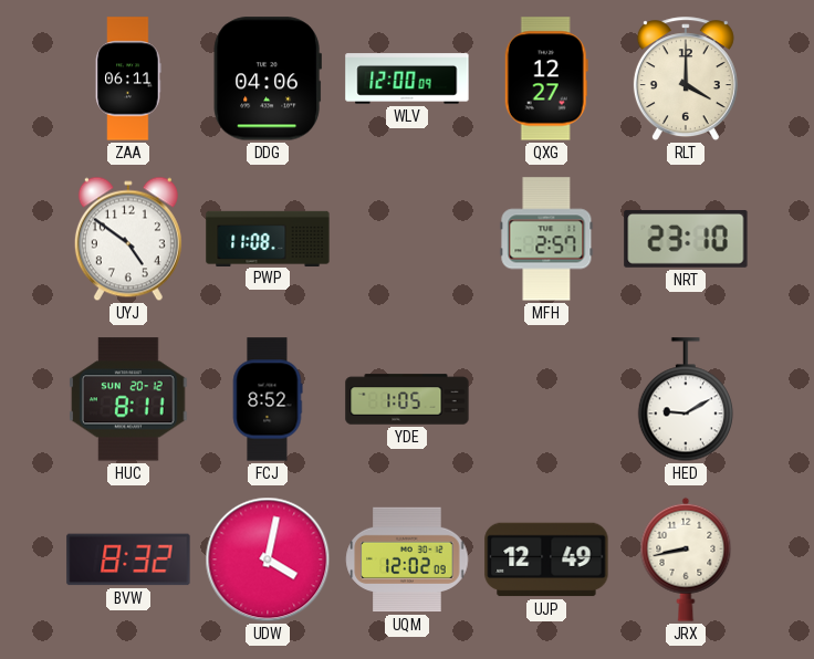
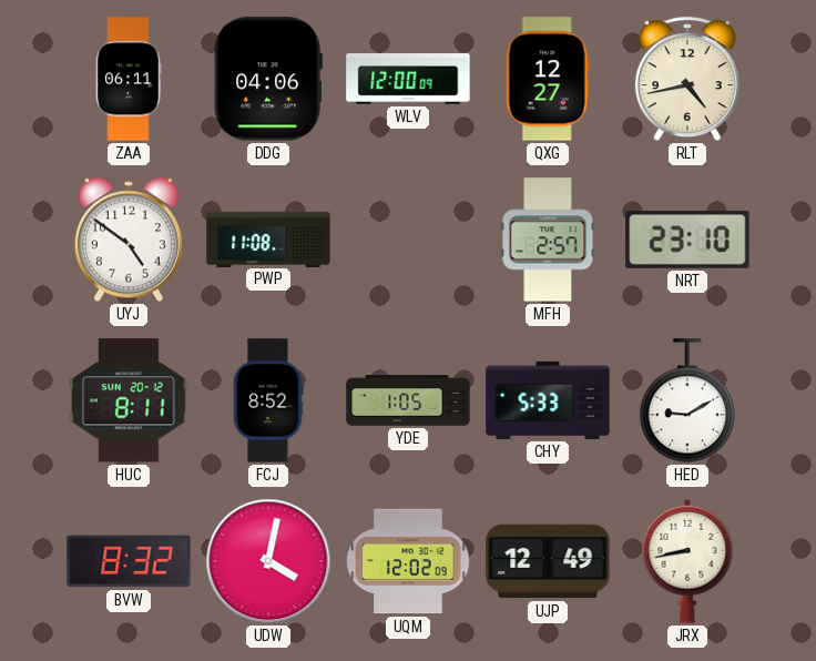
RLT: 4:00 -> 4:43 (687, 80)
CHY: none -> 5:33 (548, 400)
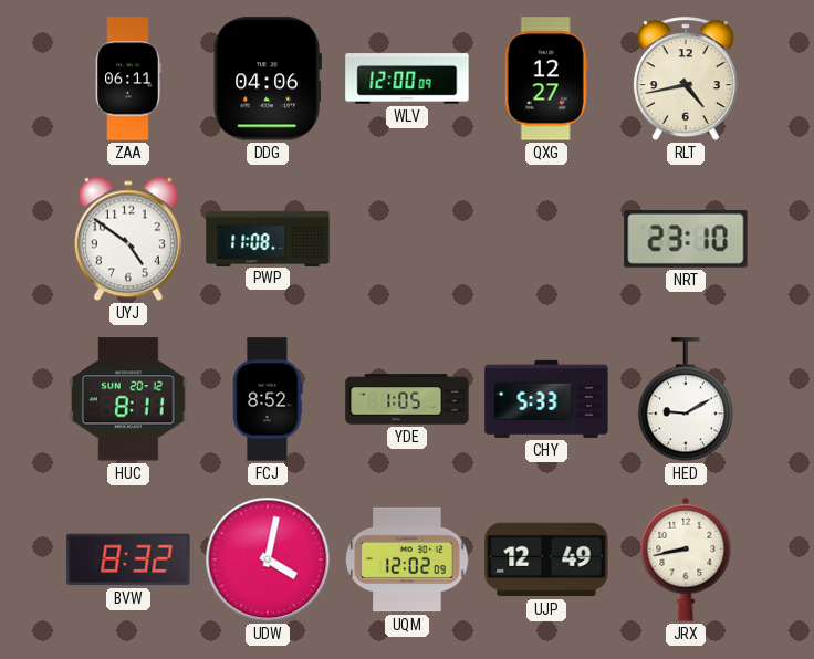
MFH: 2:57 -> none (548, 240)
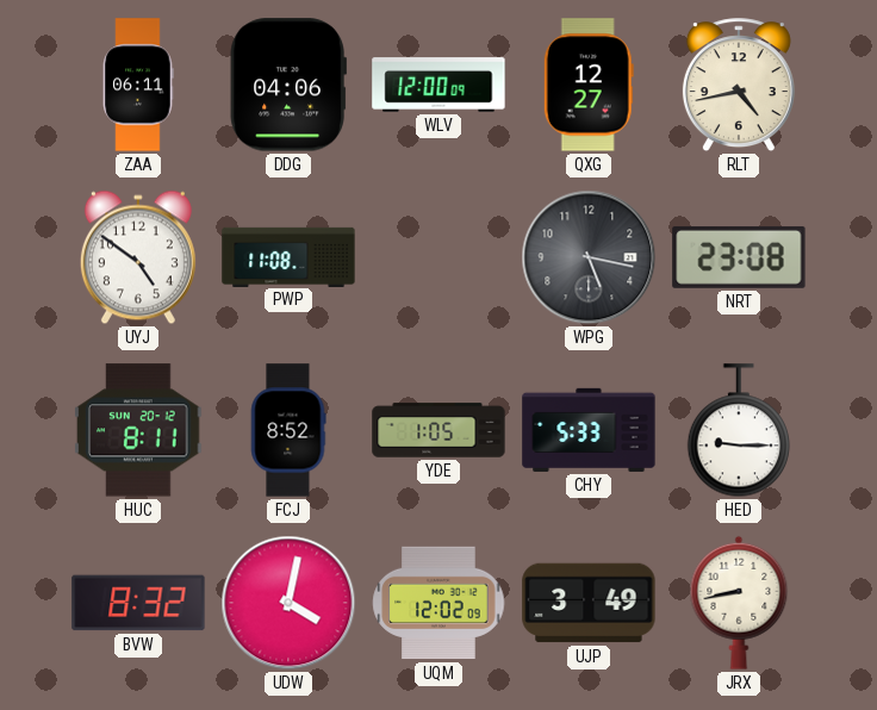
WPG: none -> 5:17 (589, 257)
NRT: 23:10 -> 23:08 (739, 257)
HED: 9:10 -> 9:15 (739, 431)
UJP: 12:49 -> 3:49 (589, 603)
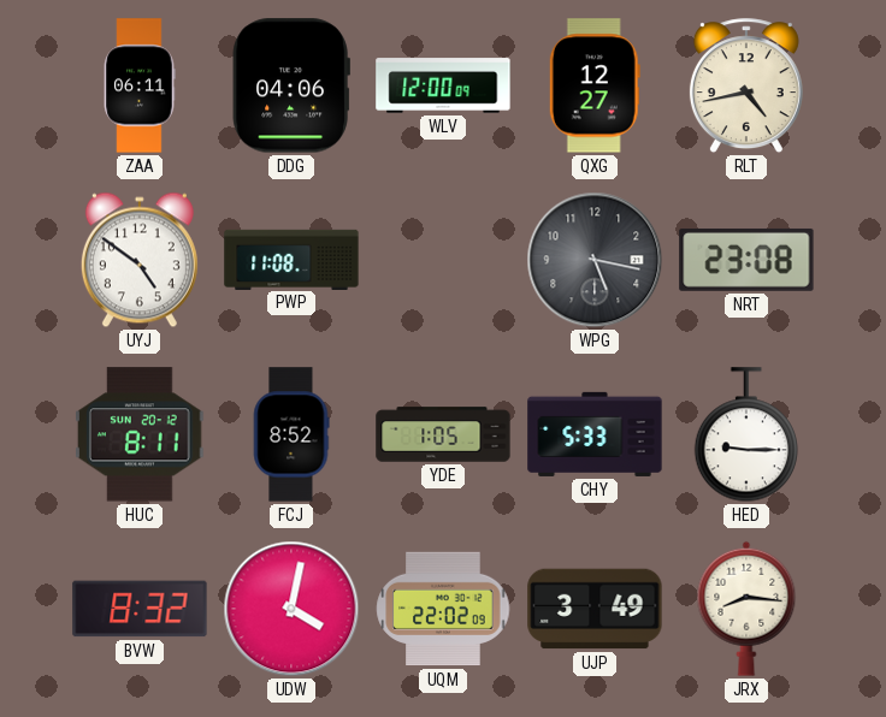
UQM: 12:02 -> 22:02 (443, 609)
JRX: 8:43 -> 8:16 (746, 609)
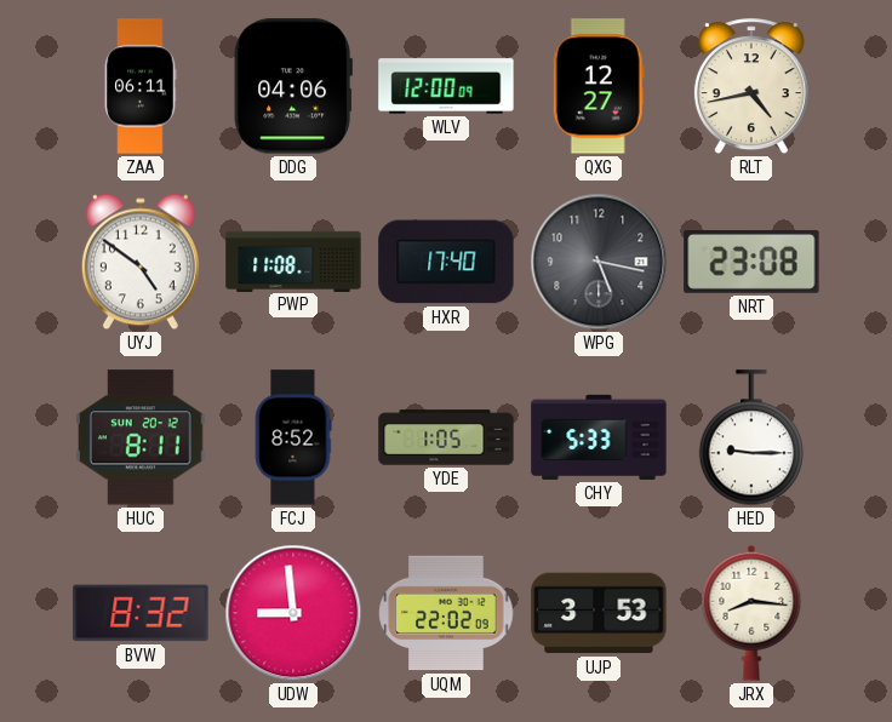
HXR: none -> 17:40 (446, 262)
UDW: 4:02 -> 8:59 (293, 613)
UJP: 3:49 -> 3:53 (599, 613)
